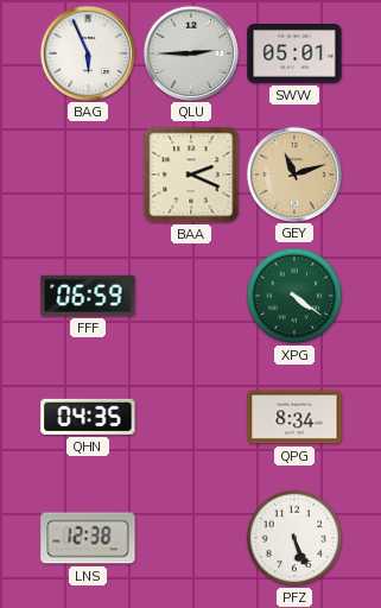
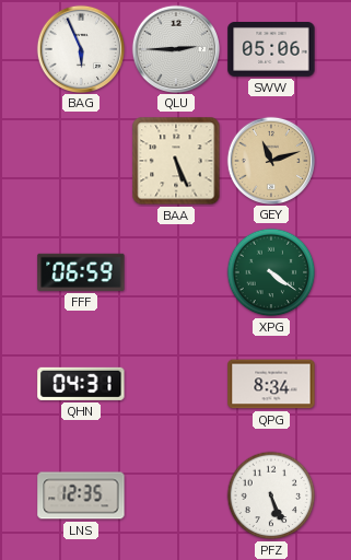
SWW: 05:01 -> 05:06 (271, 50)
BAA: 2:19 -> 5:26 (176, 161)
QHN: 04:35 -> 04:31 (81, 384)
LNS: 12:38 -> 12:35 (81, 495)
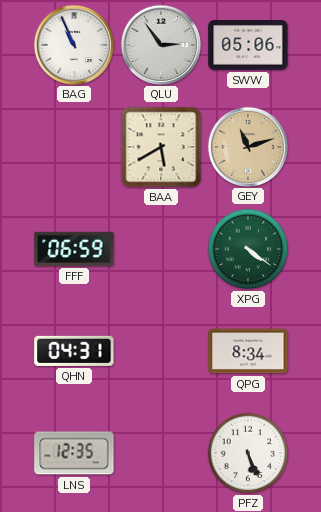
BAG: 5:56 -> 10:56 (73, 44)
QLU: 2:45 -> 2:54 (160, 44)
BAA: 5:26 -> 5:40 (161, 147)
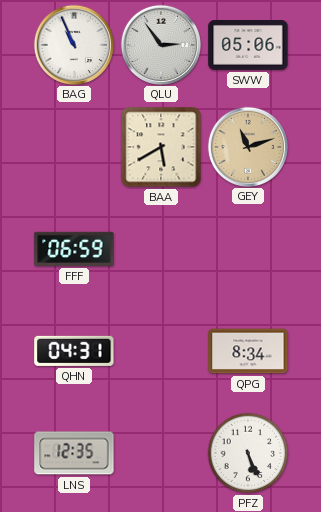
XPG: 4:21 -> none (248, 249)
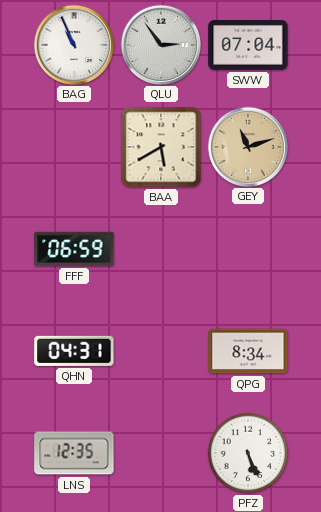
SWW: 05:06 -> 07:04 (248, 46)
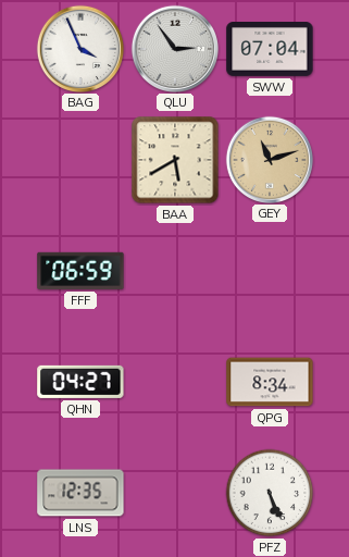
BAG: 10:56 -> 3:56 (79, 48)
QHN: 04:31 -> 04:27 (80, 382)
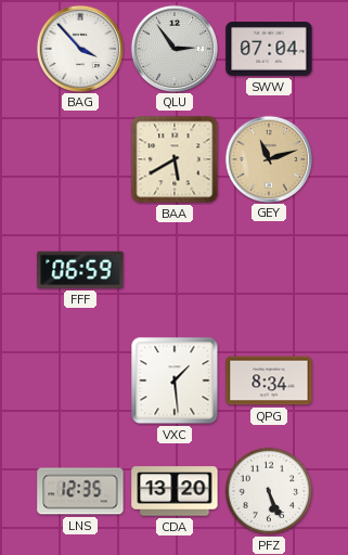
BAG: 3:56 -> 3:53 (79, 48)
QHN: 04:27 -> none (80, 382)
VXC: none -> 1:29 (175, 380)
CDA: none -> 13:20 (175, 491)
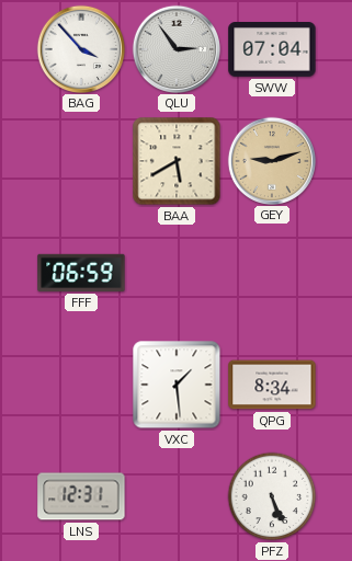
GEY: 11:12 -> 9:12 (271, 160)
LNS: 12:35 -> 12:31 (81, 496)
CDA: 13:20 -> none (175, 491)
